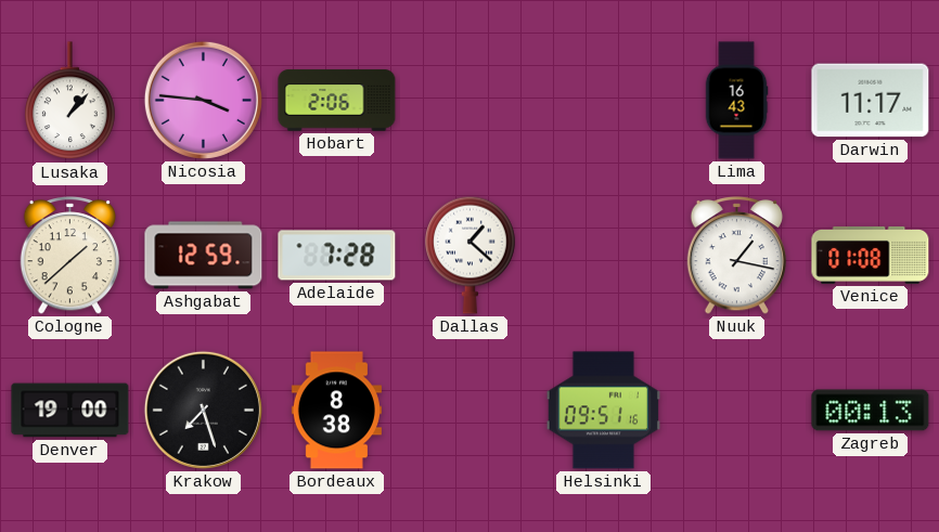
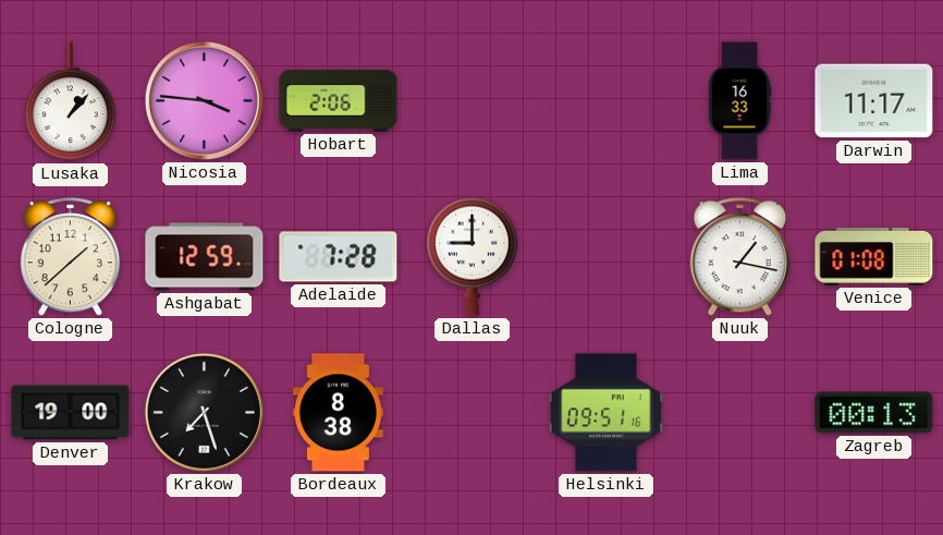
Lima: 16:43 -> 16:33 (739, 101)
Dallas: 1:22 -> 9:00 (473, 256)
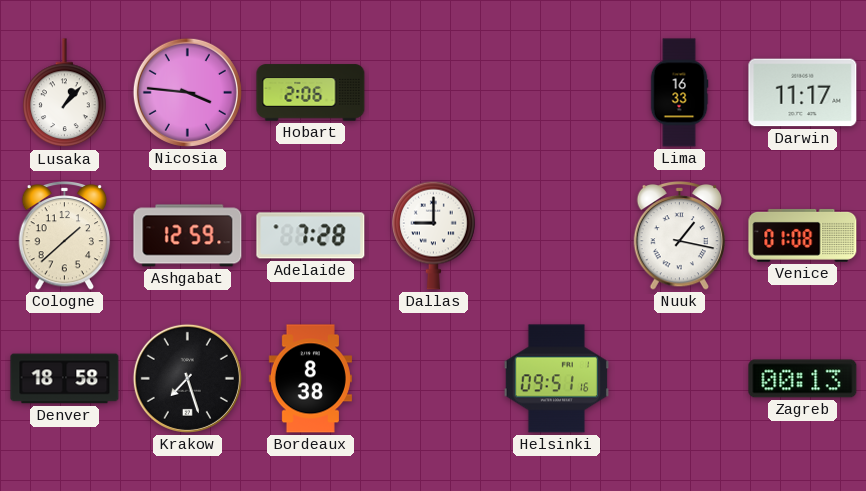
Denver: 19:00 -> 18:58 (65, 379)
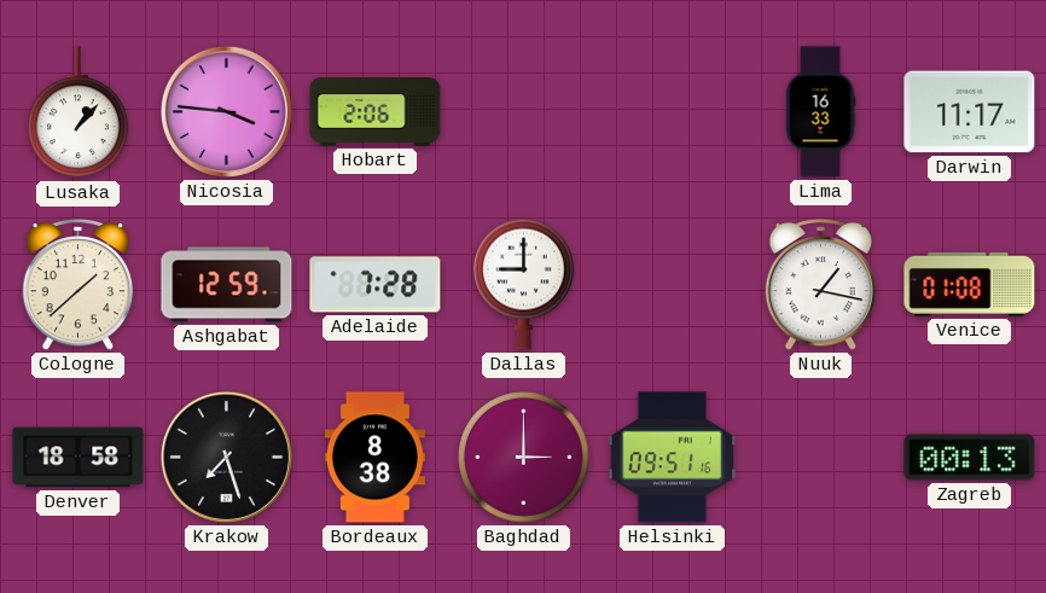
Baghdad: none -> 3:00 (524, 458)
